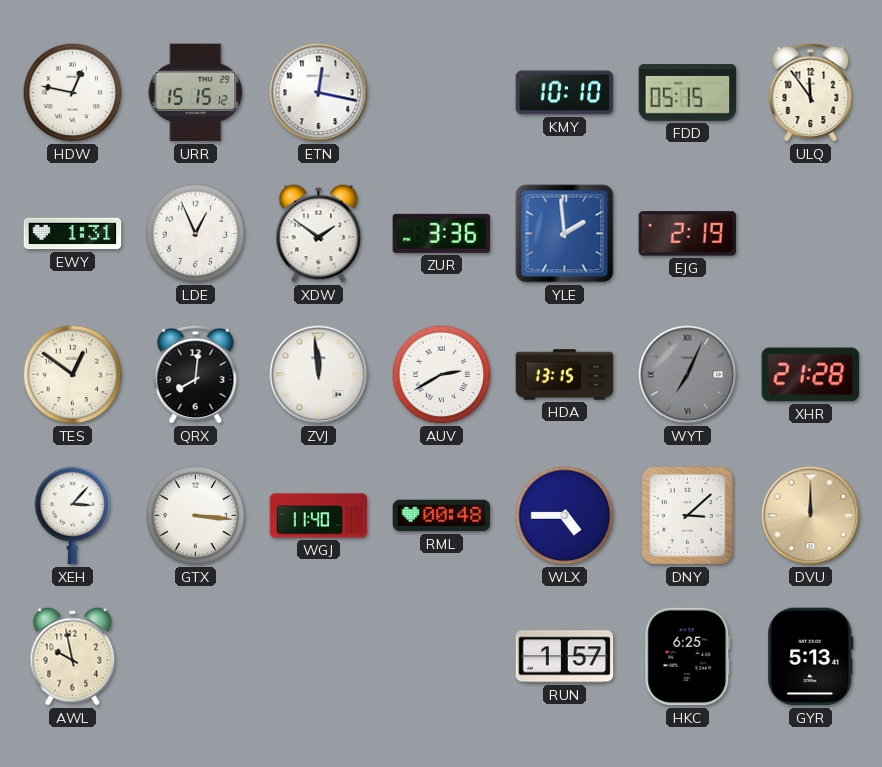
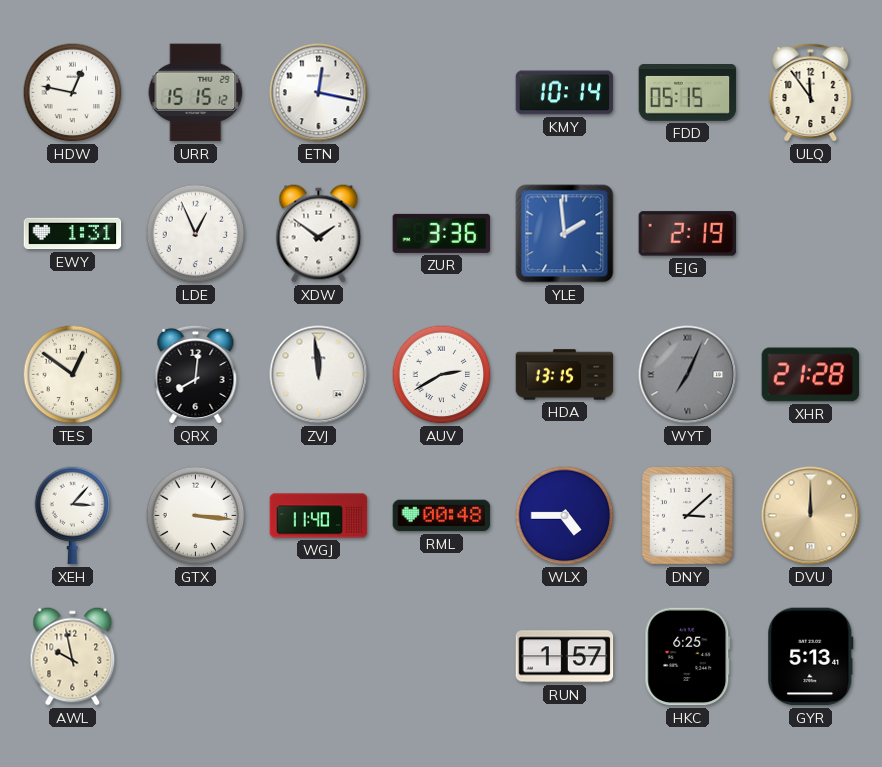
KMY: 10:10 -> 10:14 (565, 93)
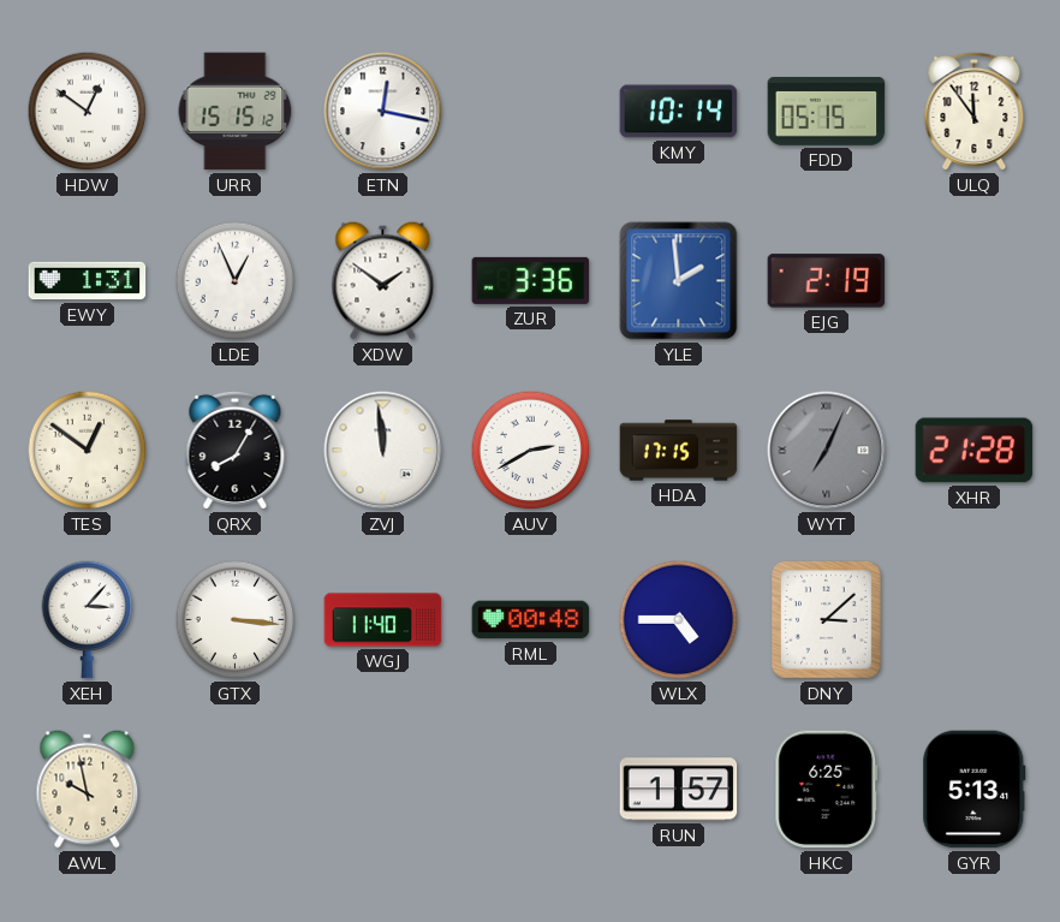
HDW: 12:47 -> 12:51 (88, 112)
QRX: 8:01 -> 8:05 (236, 450)
HDA: 13:15 -> 17:15 (679, 451)
DVU: 12:00 -> none (811, 516)
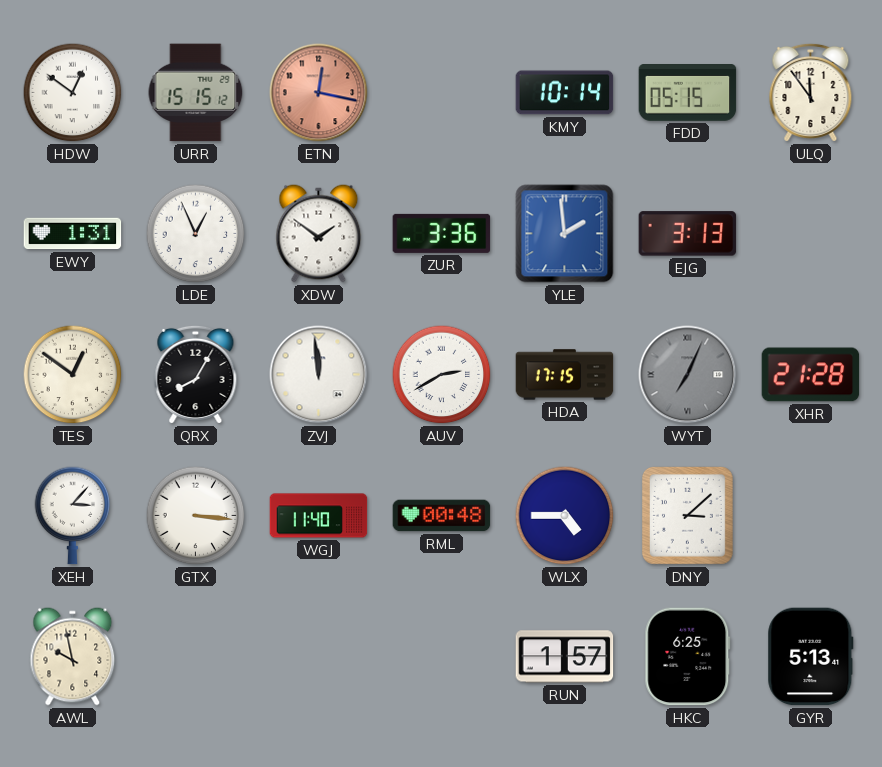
ETN dial: white -> salmon (319, 93)
EJG: 2:19 -> 3:13 (688, 234)
